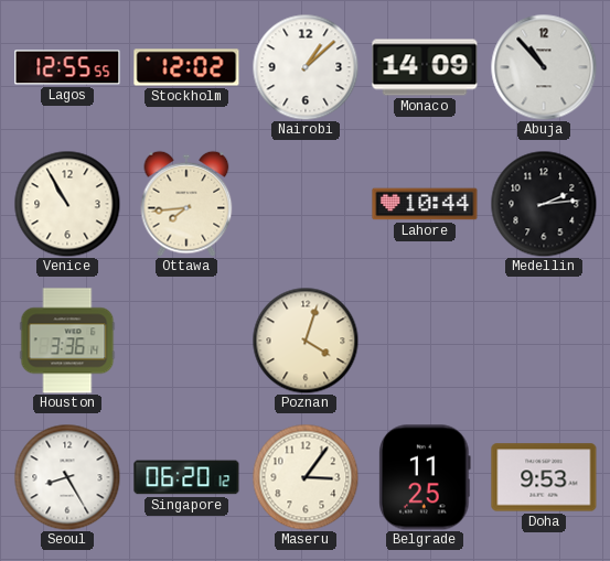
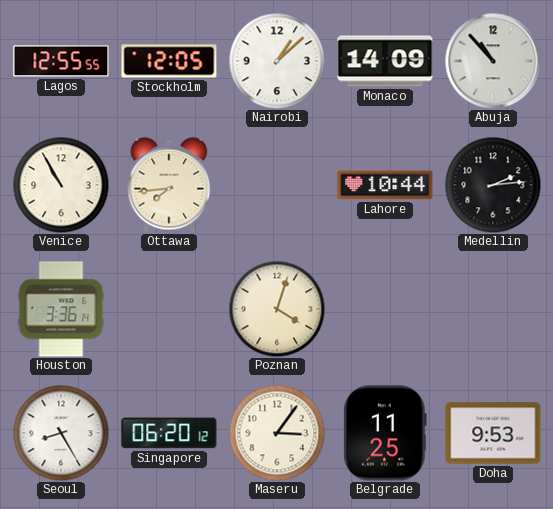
Stockholm: 12:02 -> 12:05 (169, 61)
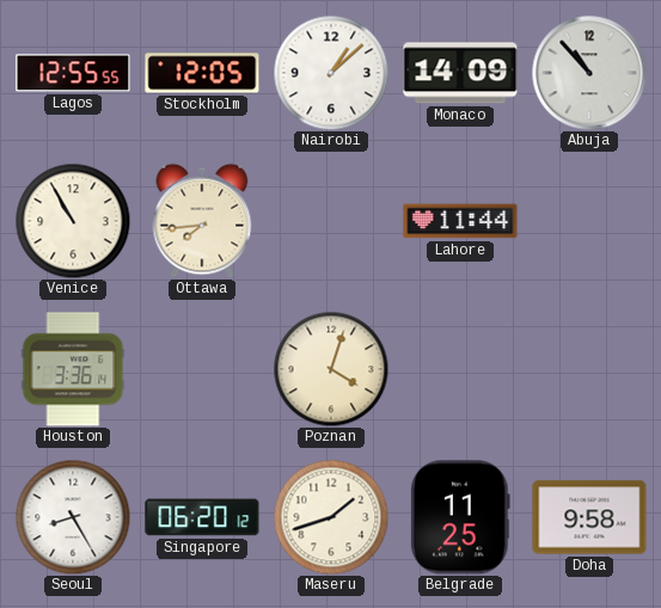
Lahore: 10:44 -> 11:44 (460, 221)
Medellin: 2:14 -> none (493, 185)
Maseru: 3:06 -> 1:42 (331, 517)
Doha: 9:53 -> 9:58 (589, 517)
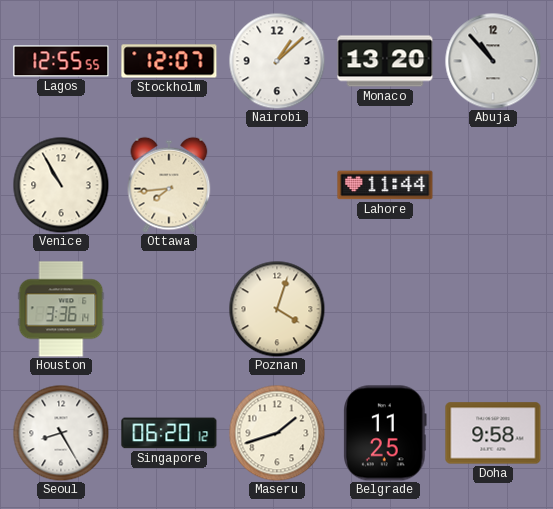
Stockholm: 12:05 -> 12:07 (169, 61)
Monaco: 14:09 -> 13:20 (385, 61)
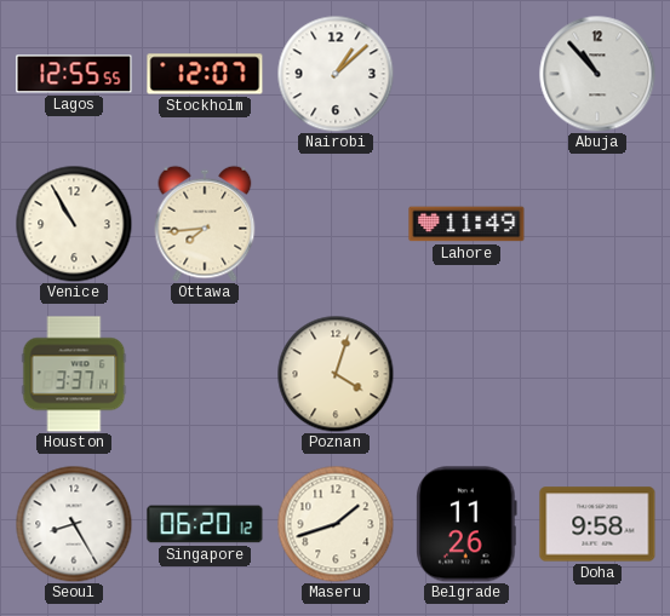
Monaco: 13:20 -> none (385, 61)
Lahore: 11:44 -> 11:49 (466, 224)
Houston: 3:36 -> 3:37 (74, 374)
Belgrade: 11:25 -> 11:26 (466, 524)
